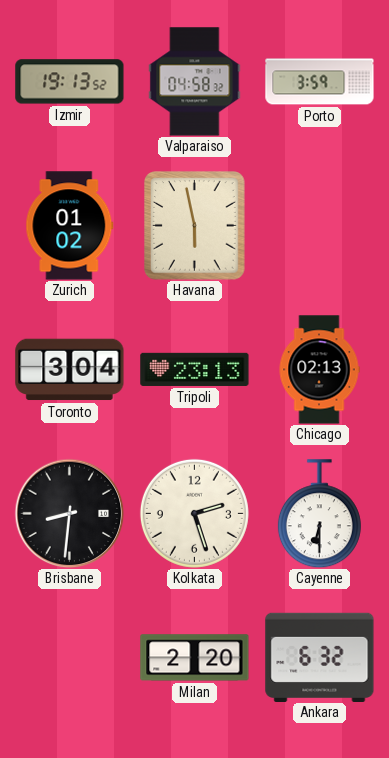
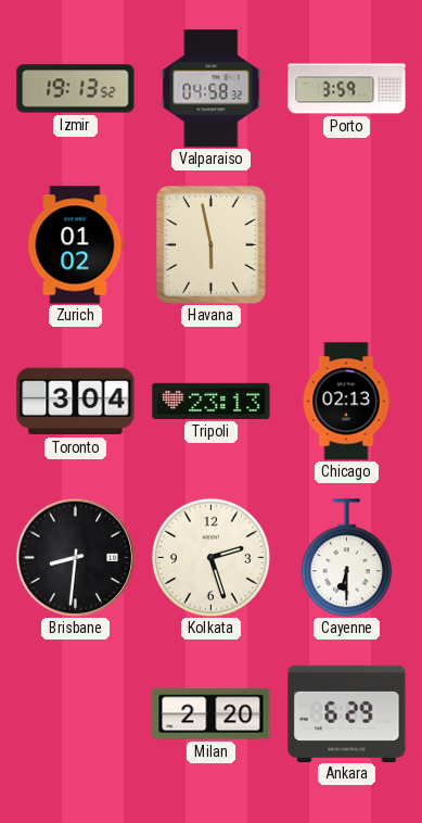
Ankara: 6:32 -> 6:29 (347, 713)
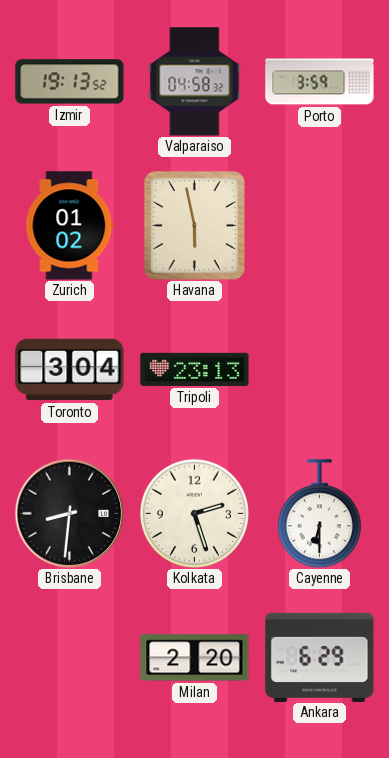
Chicago: 02:13 -> none (346, 402)
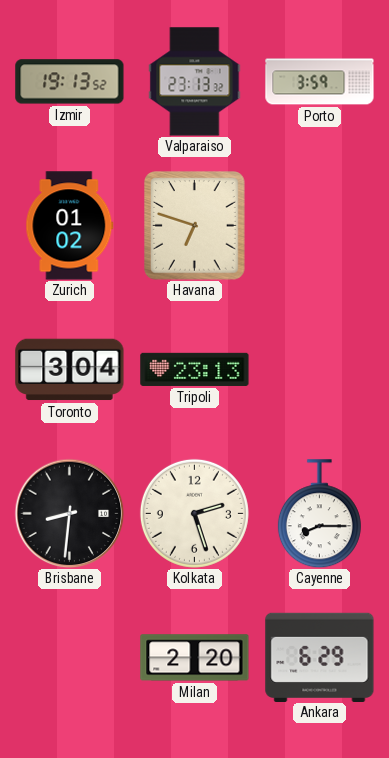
Valparaiso: 04:58 -> 23:13 (195, 82)
Havana: 5:58 -> 6:48 (195, 226)
Cayenne: 6:30 -> 8:15 (319, 514)
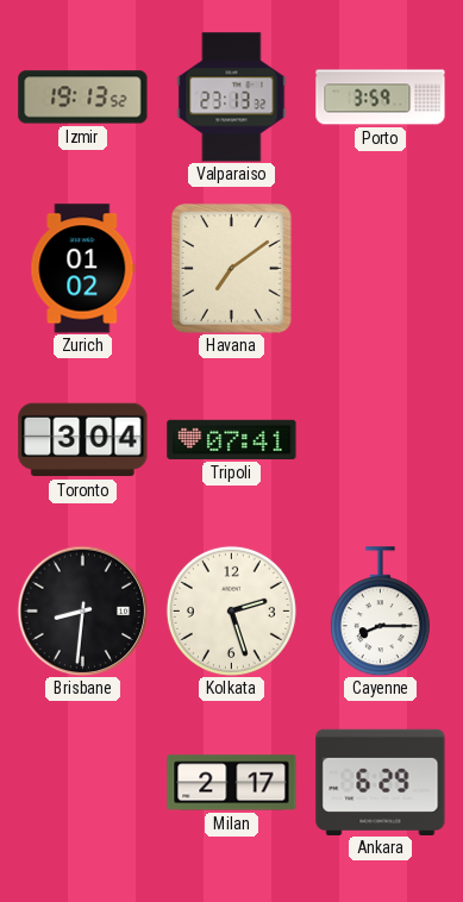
Havana: 6:48 -> 7:09 (232, 269)
Tripoli: 23:13 -> 07:41 (232, 439)
Milan: 2:20 -> 2:17 (232, 783)
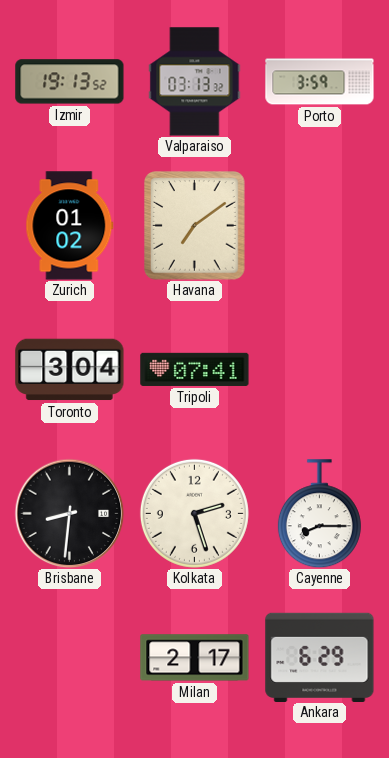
Valparaiso: 23:13 -> 03:13 (195, 82)
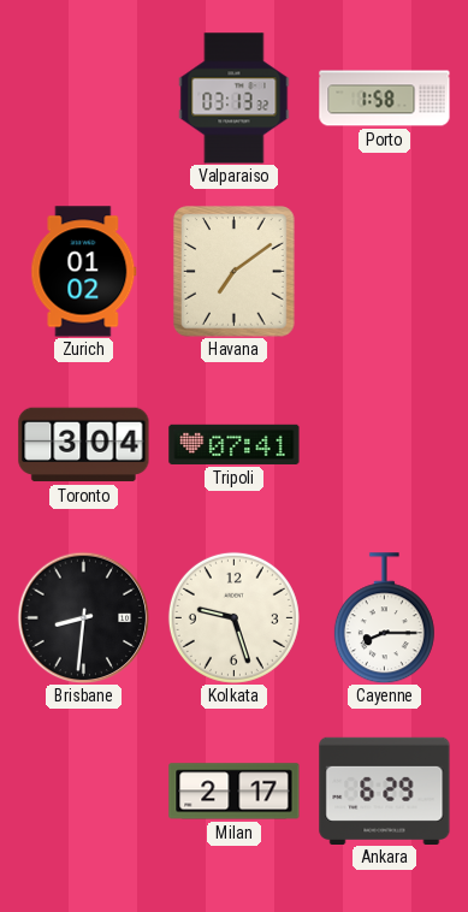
Izmir: 19:13 -> none (70, 82)
Porto: 3:59 -> 1:58 (385, 99)
Kolkata: 2:27 -> 9:27 (233, 617)
